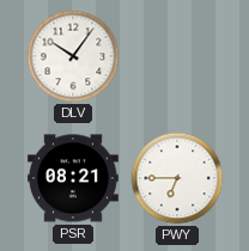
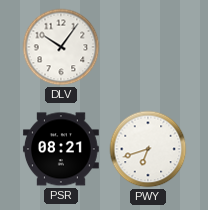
PWY: 6:45 -> 6:42 (148, 149)
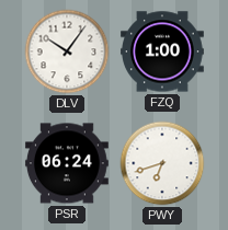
FZQ: none -> 1:00 (163, 51)
PSR: 08:21 -> 06:24 (67, 163)
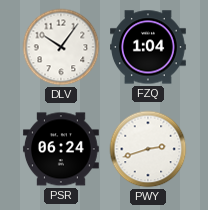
FZQ: 1:00 -> 1:04 (149, 47)
PWY: 6:42 -> 2:42 (148, 149)
